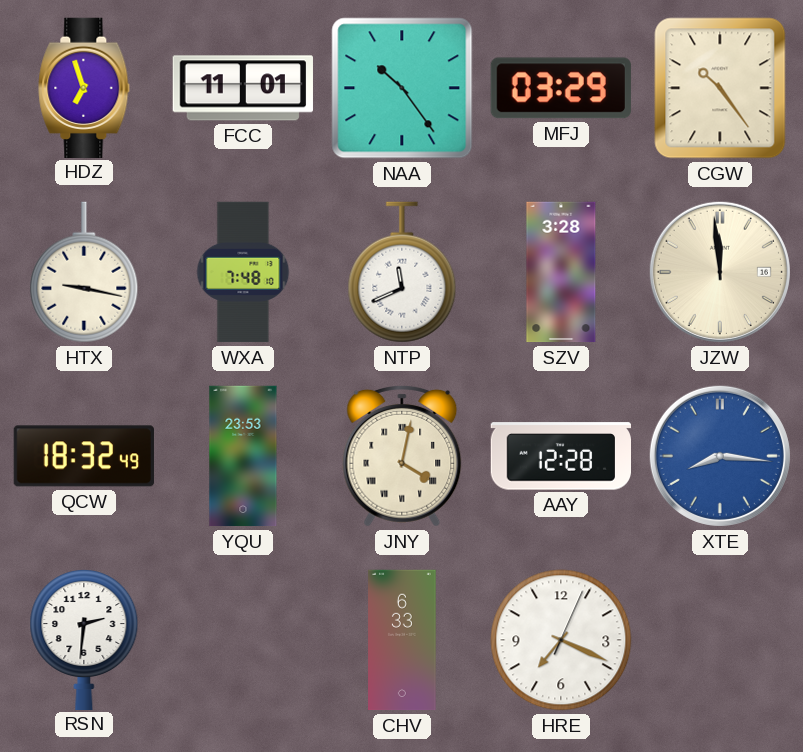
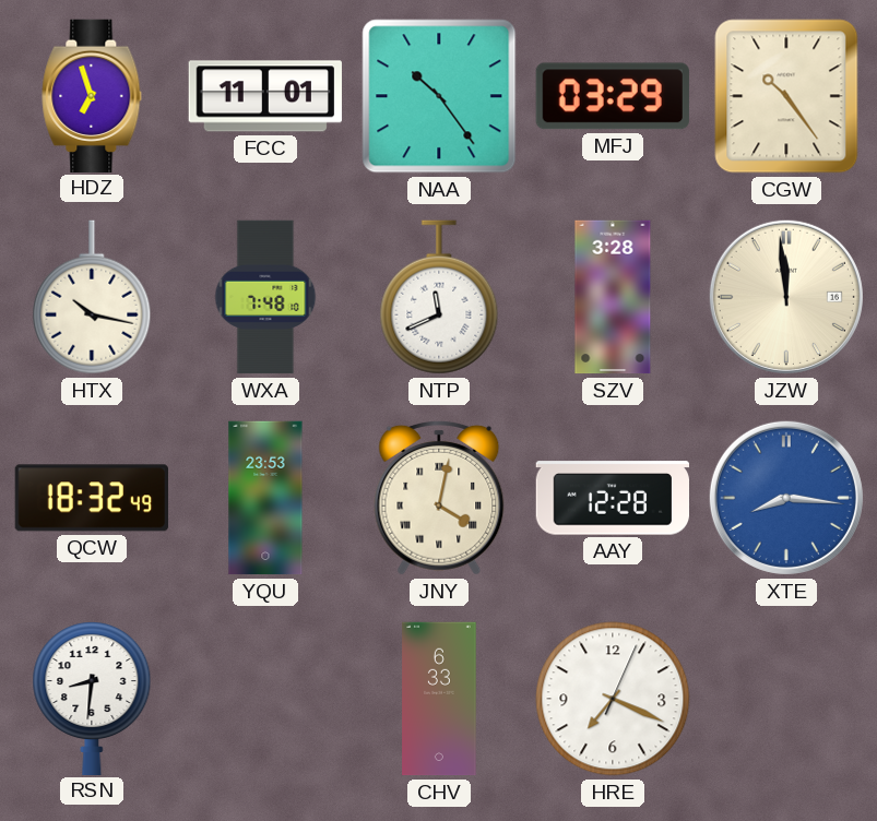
HTX: 9:17 -> 10:17 (92, 297)
RSN: 2:31 -> 8:31 (92, 698)
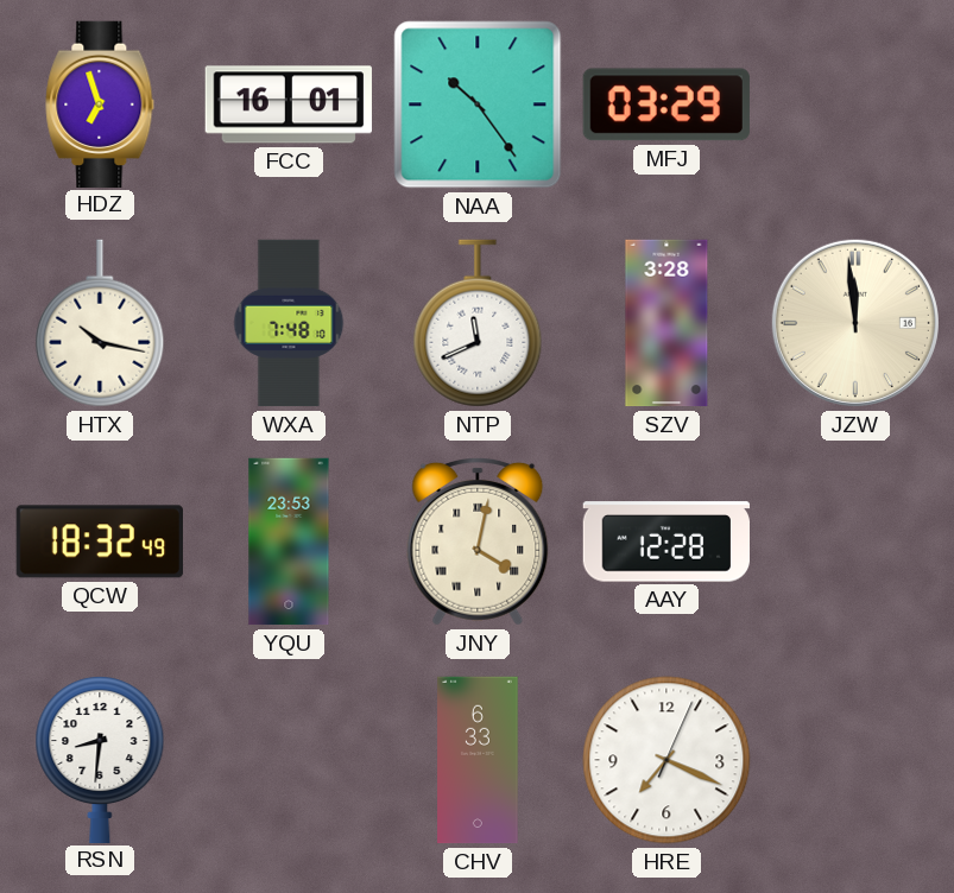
FCC: 11:01 -> 16:01 (289, 104)
CGW: 10:24 -> none (786, 96)
XTE: 8:16 -> none (786, 498)
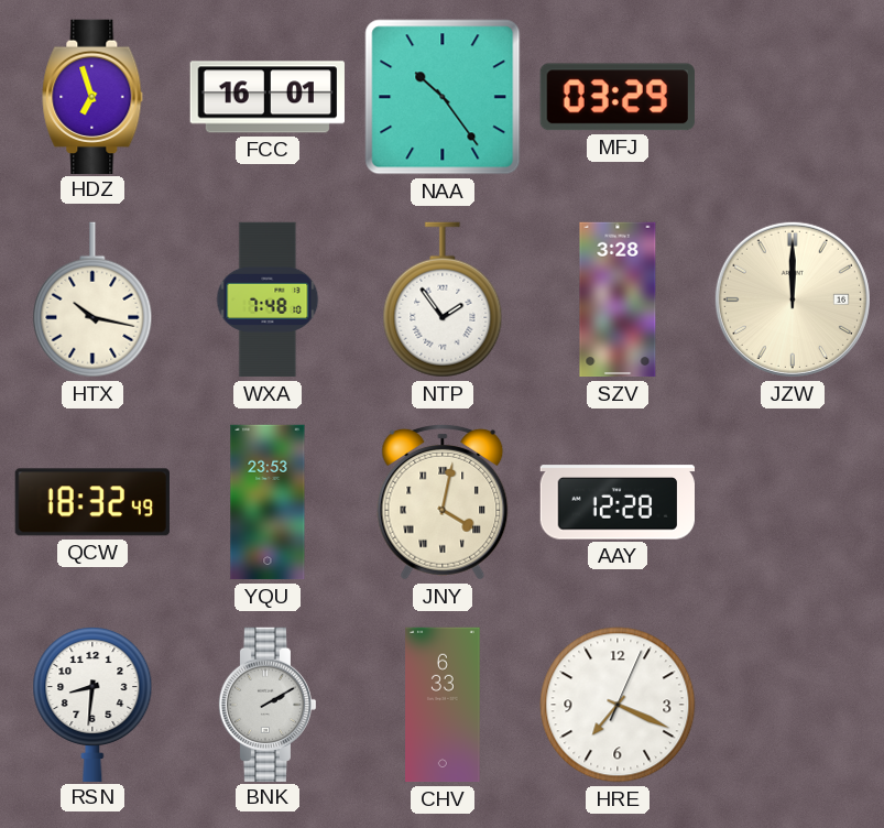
NTP: 11:41 -> 1:54 (443, 299)
JZW: 11:59 -> 12:00 (793, 299)
BNK: none -> 2:10 (268, 704)
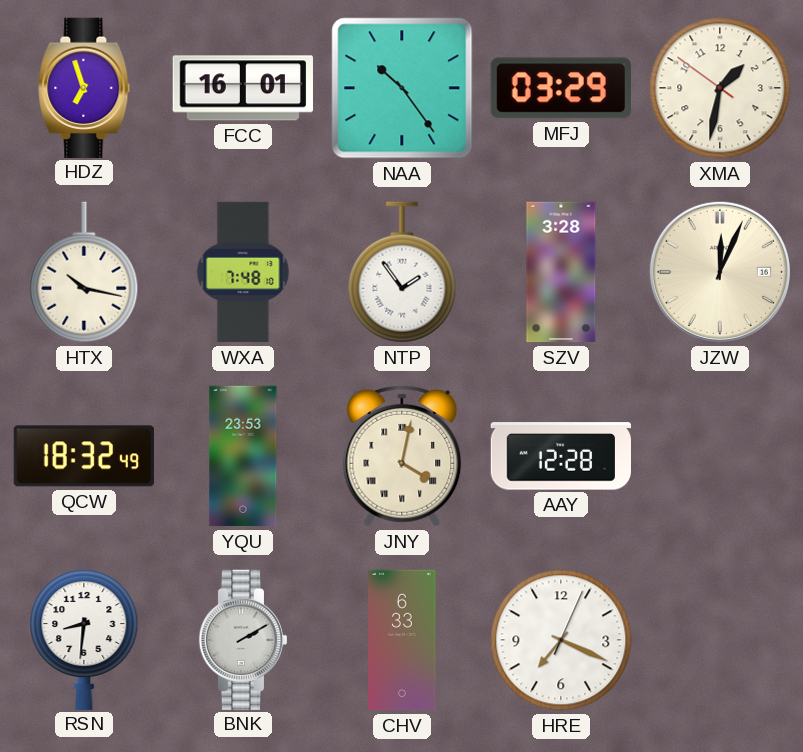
XMA: none -> 1:31 (720, 88)
JZW: 12:00 -> 12:04 (720, 272)
